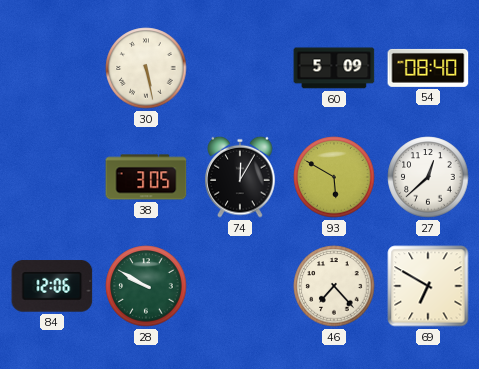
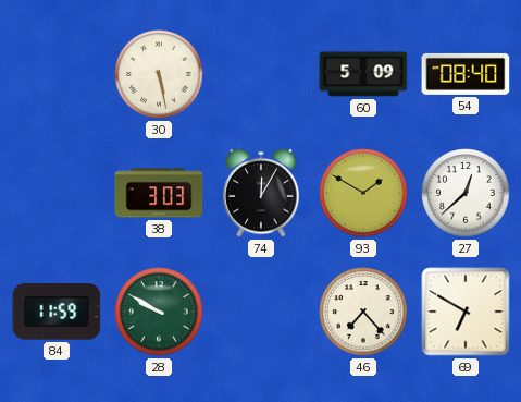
38: 3:05 -> 3:03 (159, 193)
93: 5:50 -> 1:50 (363, 193)
84: 12:06 -> 11:59 (57, 312)
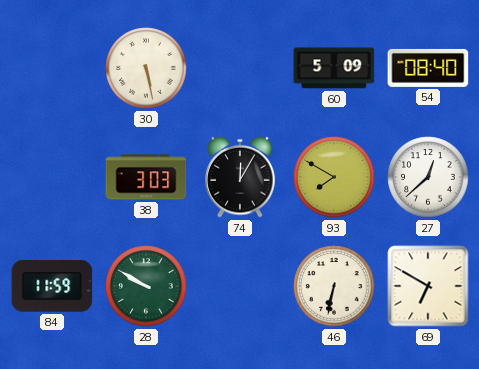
93: 1:50 -> 7:50 (334, 177)
46: 7:23 -> 6:32 (334, 286)
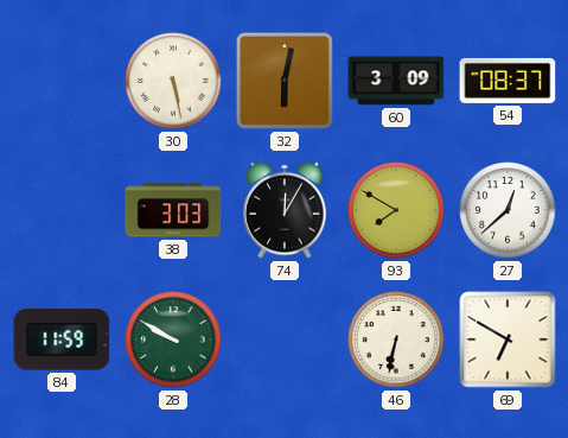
32: none -> 6:02 (285, 81)
60: 5:09 -> 3:09 (396, 81)
54: 08:40 -> 08:37 (508, 81)
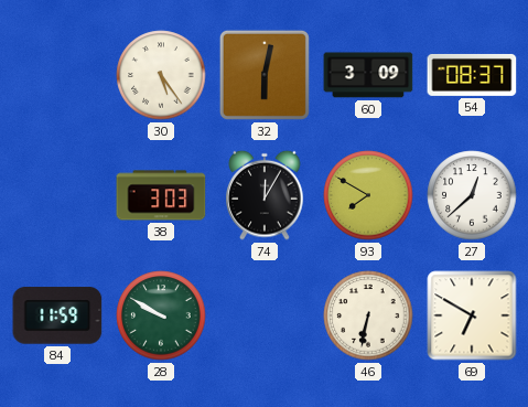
30: 5:28 -> 5:24 (161, 75)
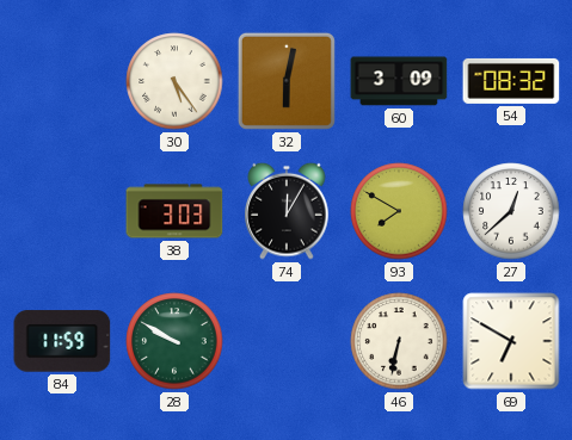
54: 08:37 -> 08:32 (511, 81)
